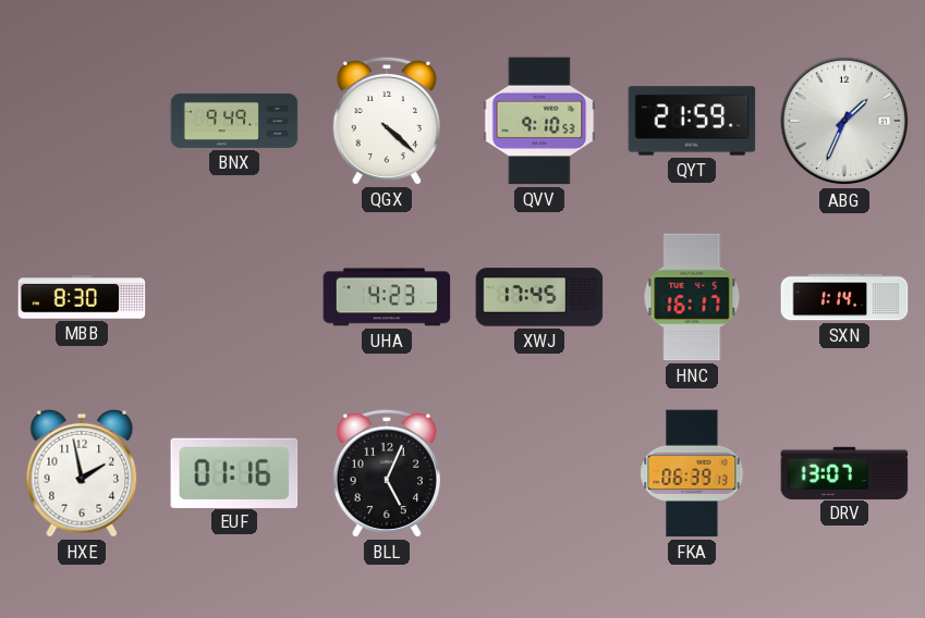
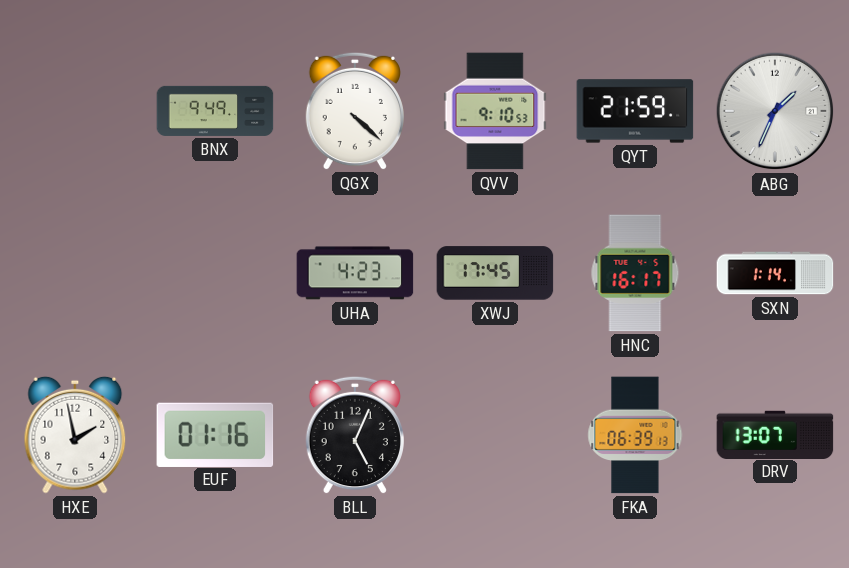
MBB: 8:30 -> none (82, 297)
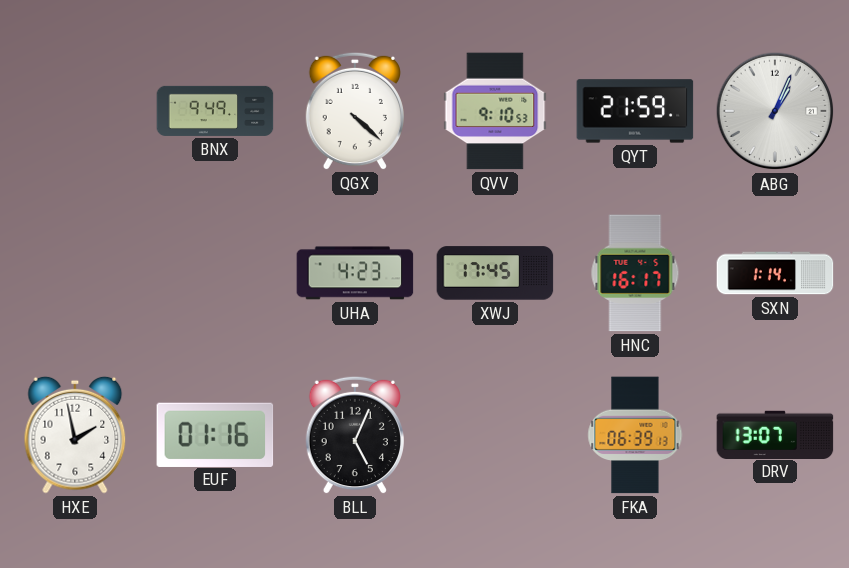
ABG: 1:34 -> 1:04 (775, 111)
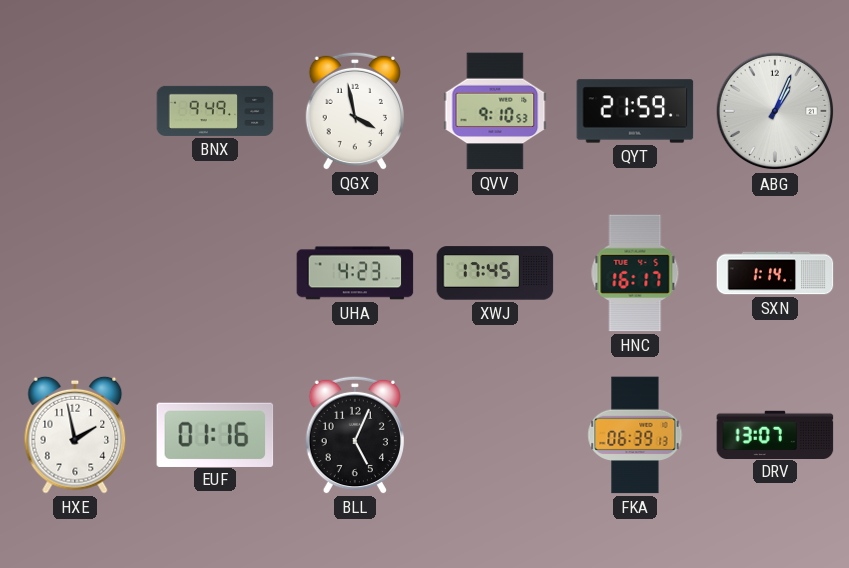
QGX: 4:22 -> 3:58 (355, 111)
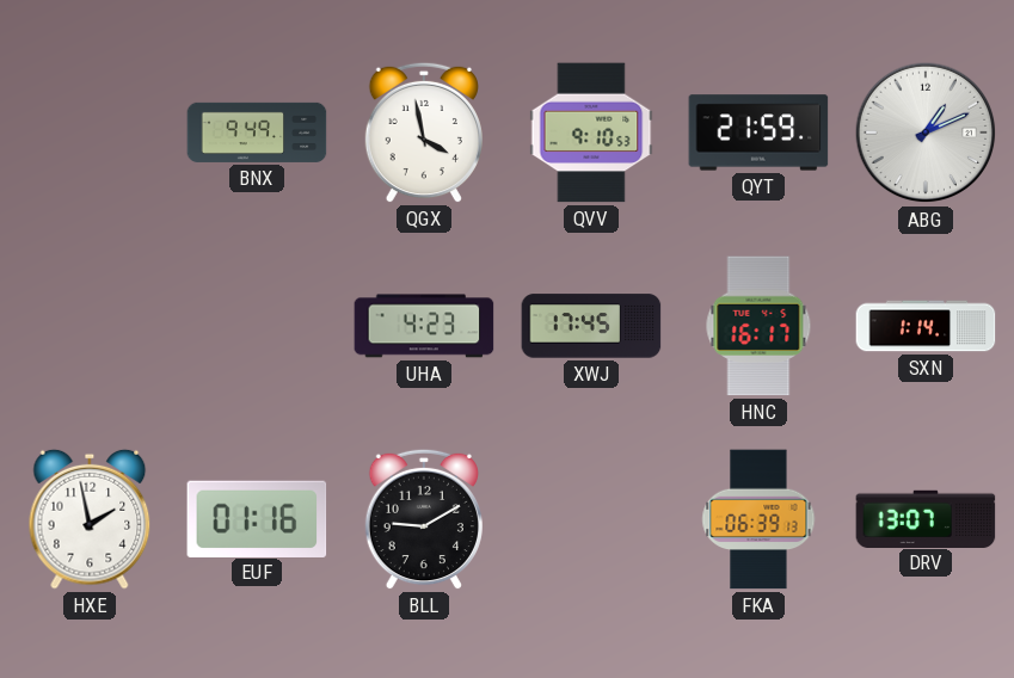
ABG: 1:04 -> 1:11 (926, 132)
BLL: 5:04 -> 9:10 (424, 519)
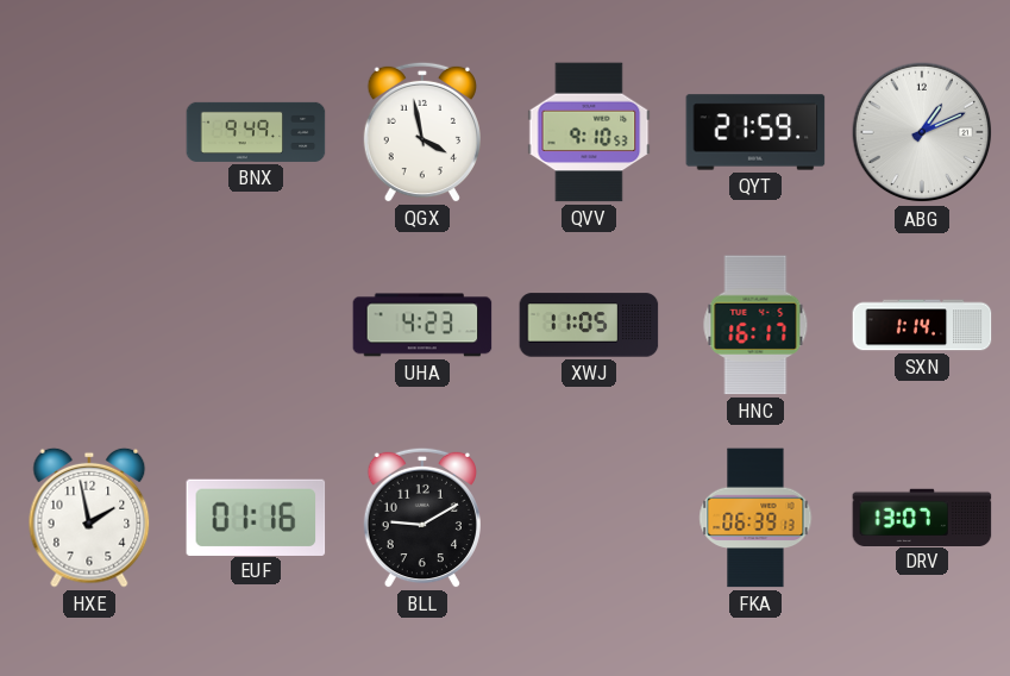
XWJ: 17:45 -> 11:05 (589, 325)
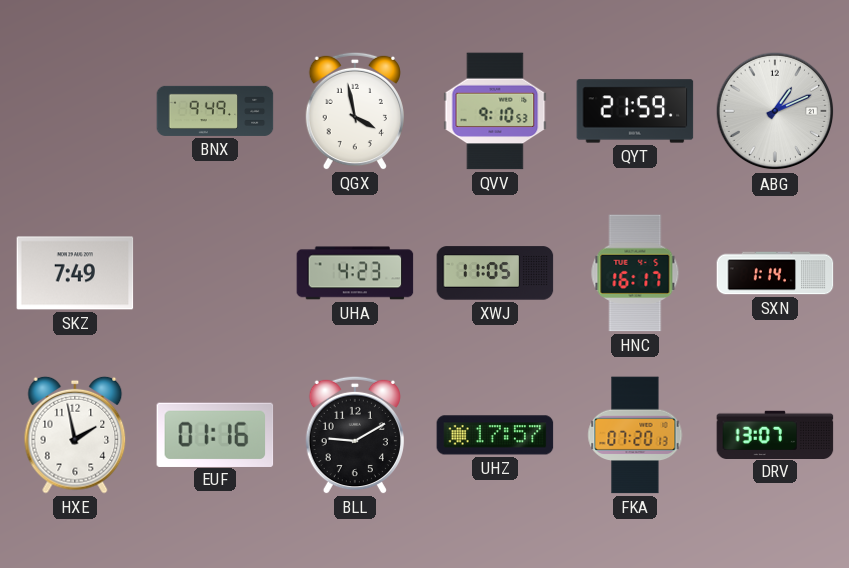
SKZ: none -> 7:49 (75, 273)
UHZ: none -> 17:57 (495, 435)
FKA: 06:39 -> 07:20 (635, 435)
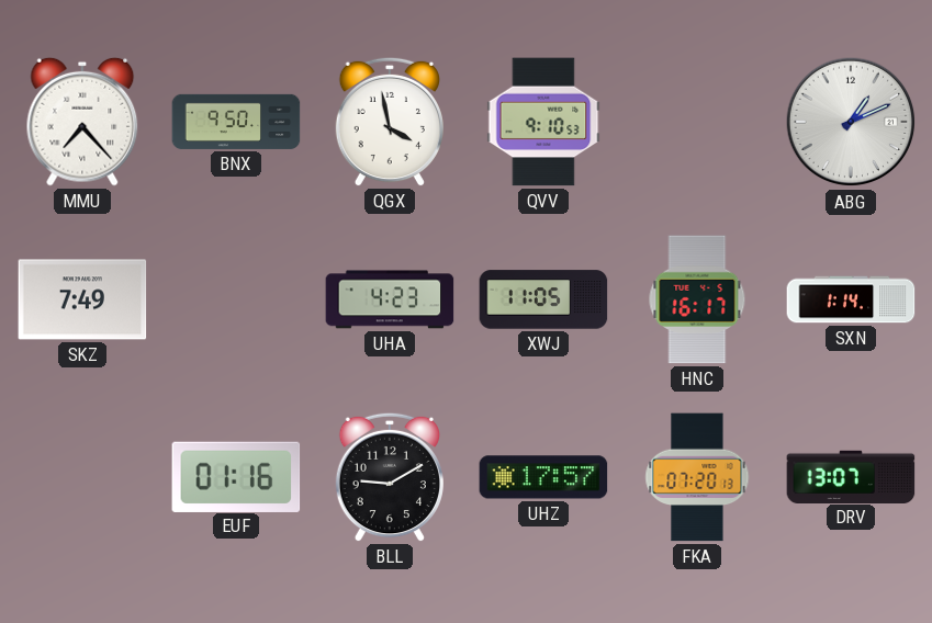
MMU: none -> 7:23 (82, 122)
BNX: 9:49 -> 9:50 (236, 122)
QYT: 21:59 -> none (635, 111)
HXE: 1:58 -> none (75, 435)
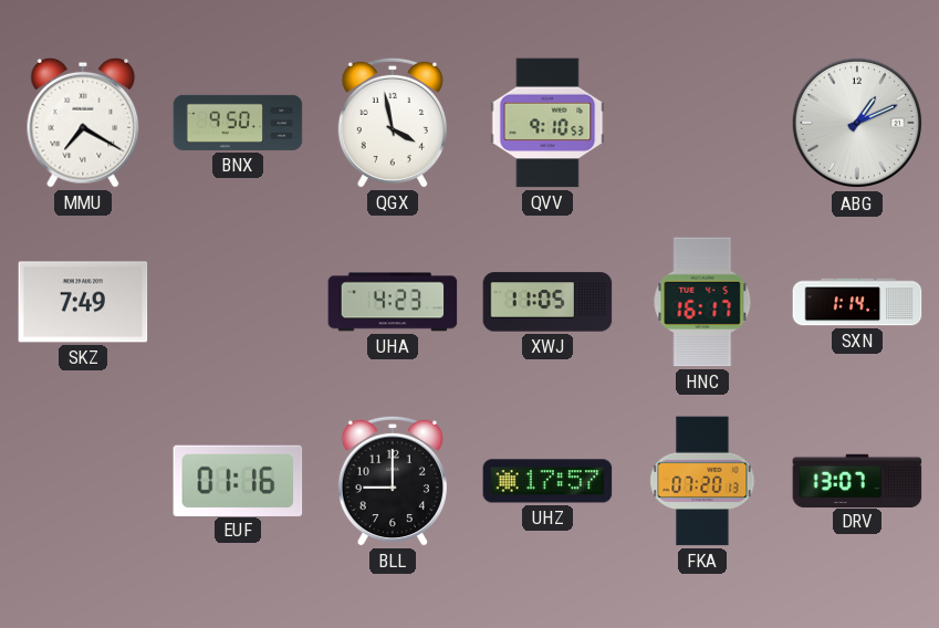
MMU: 7:23 -> 7:20 (83, 123)
BLL: 9:10 -> 9:00 (393, 481)
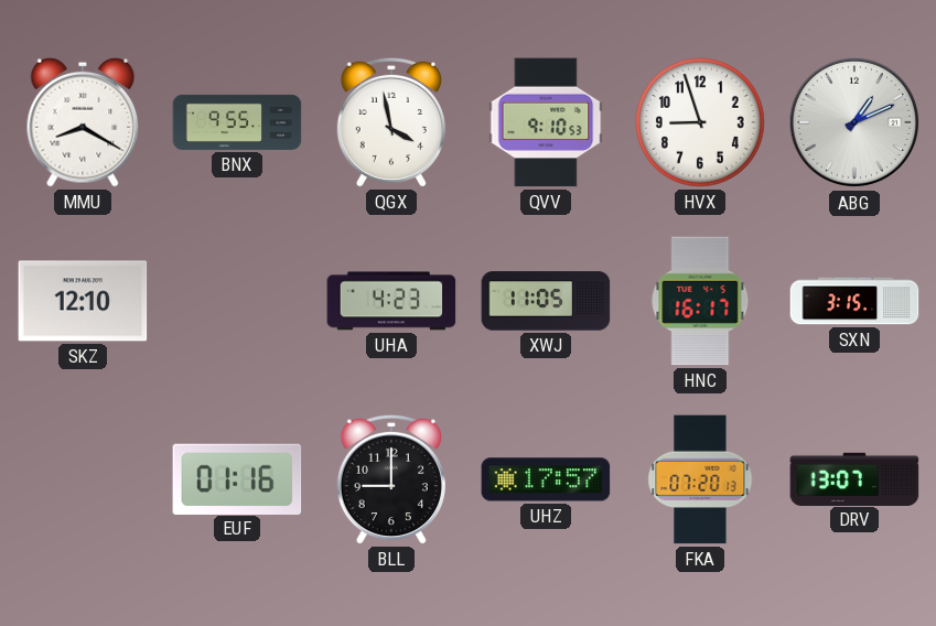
MMU: 7:20 -> 8:20 (83, 122)
BNX: 9:50 -> 9:55 (237, 122)
HVX: none -> 8:57 (701, 123)
SKZ: 7:49 -> 12:10 (83, 301)
SXN: 1:14 -> 3:15 (854, 301)
